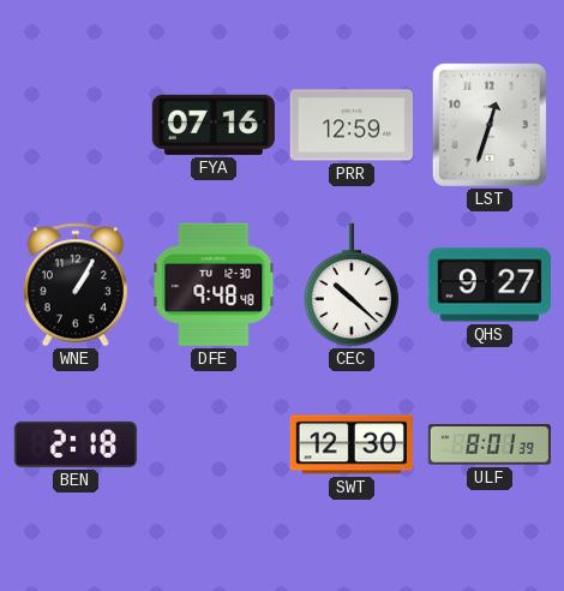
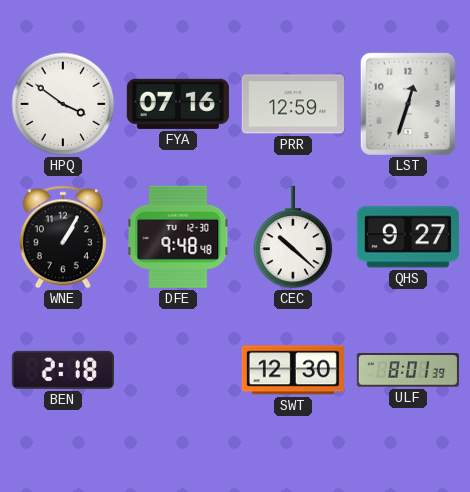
HPQ: none -> 3:51 (63, 104)
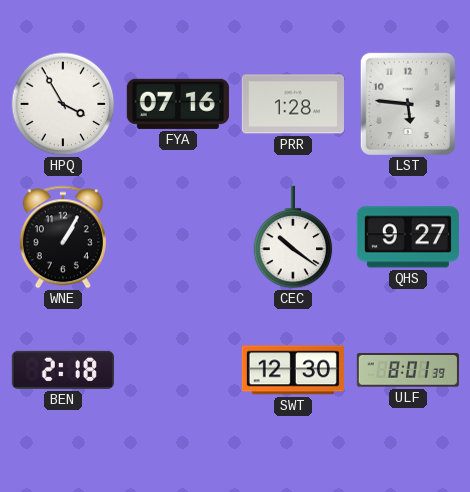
HPQ: 3:51 -> 3:55 (63, 104)
PRR: 12:59 -> 1:28 (293, 104)
LST: 12:33 -> 5:46 (408, 104)
DFE: 9:48 -> none (178, 237)
CEC: 10:22 -> 10:21 (293, 237)
